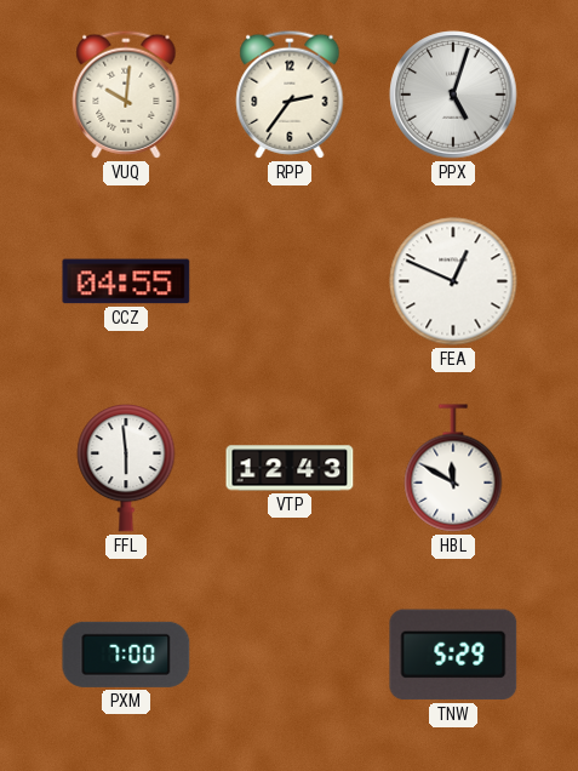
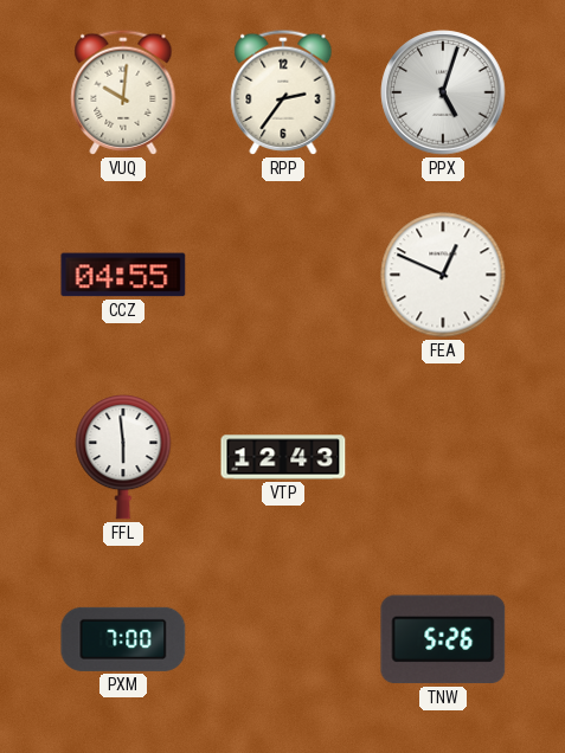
HBL: 11:50 -> none (453, 468)
TNW: 5:29 -> 5:26 (443, 639)
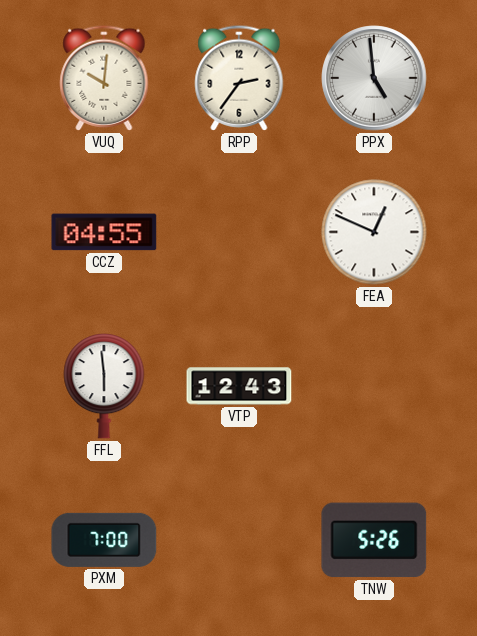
PPX: 5:03 -> 4:59 (374, 78)
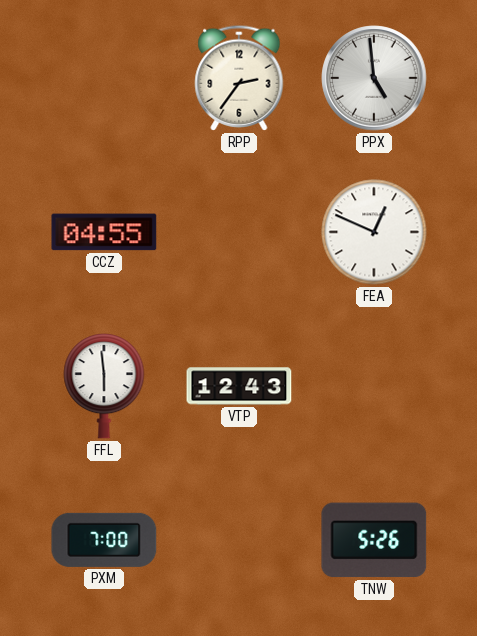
VUQ: 10:01 -> none (104, 78)
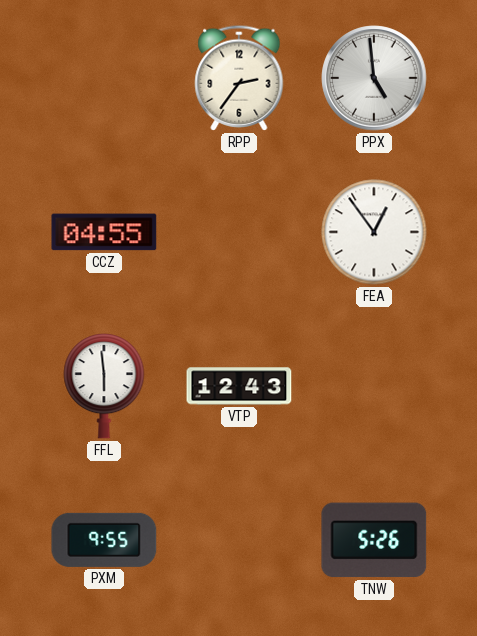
FEA: 12:49 -> 12:54 (374, 232)
PXM: 7:00 -> 9:55 (104, 540)
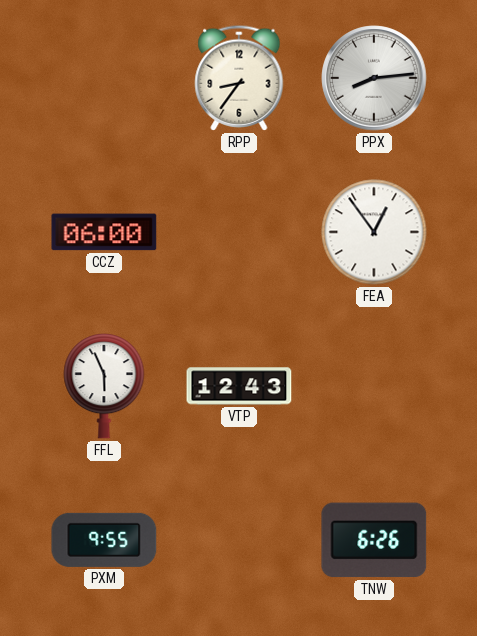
RPP: 2:36 -> 8:36 (239, 78)
PPX: 4:59 -> 8:14 (374, 78)
CCZ: 04:55 -> 06:00 (104, 232)
FFL: 5:59 -> 5:56 (104, 387)
TNW: 5:26 -> 6:26 (374, 540)
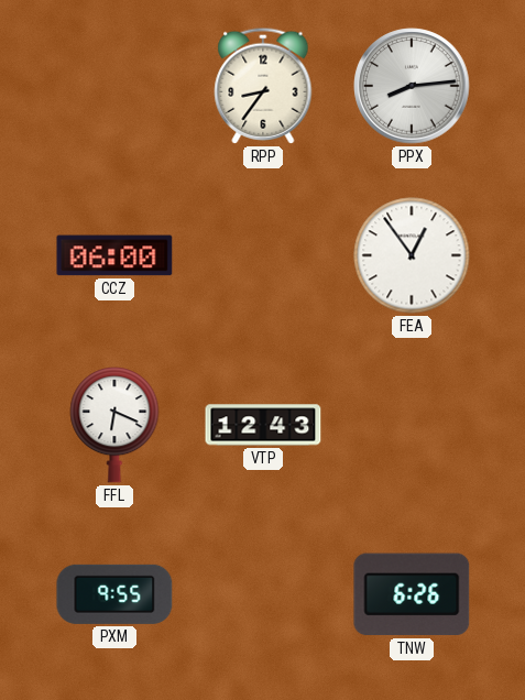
FFL: 5:56 -> 6:19 (114, 426)
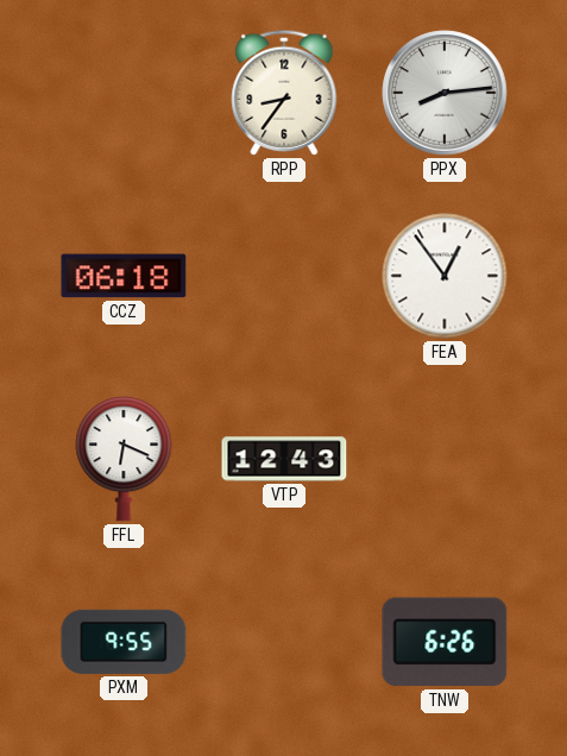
CCZ: 06:00 -> 06:18 (124, 276)
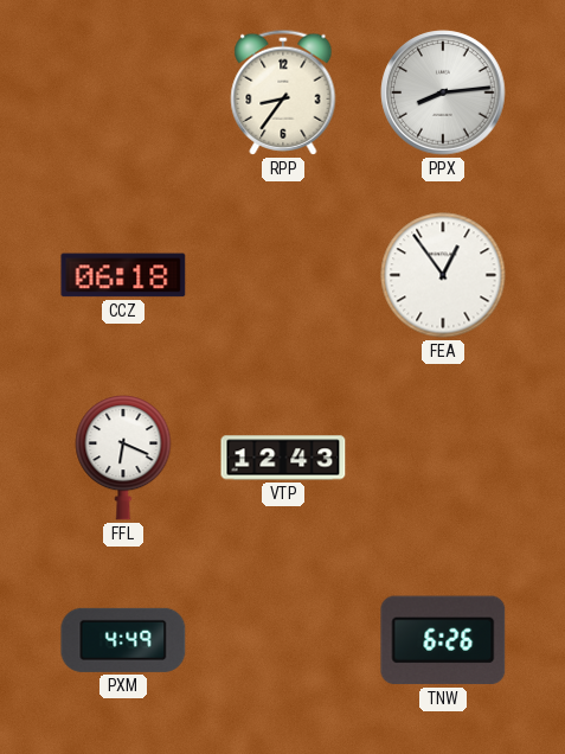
PXM: 9:55 -> 4:49 (123, 640)
